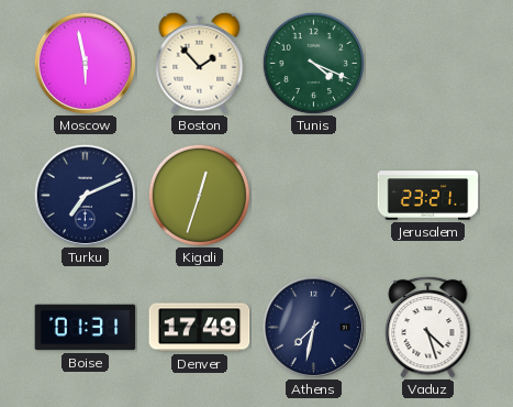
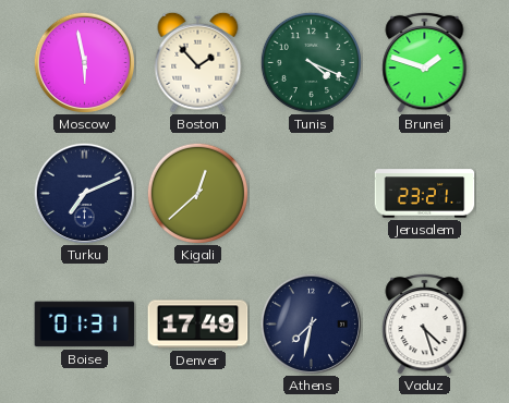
Brunei: none -> 1:48 (425, 62)
Kigali: 12:33 -> 12:38 (197, 193)
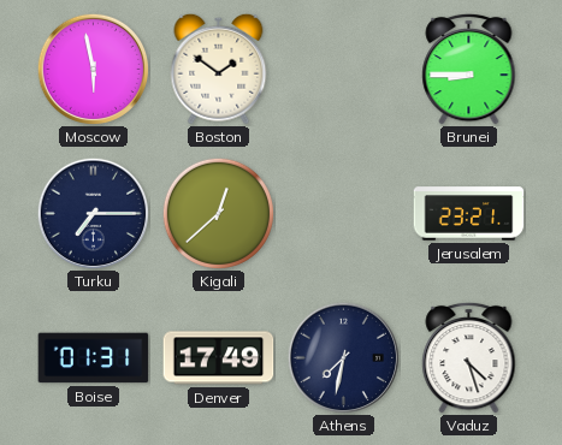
Boston: 1:53 -> 1:51 (219, 69)
Tunis: 4:19 -> none (311, 62)
Brunei: 1:48 -> 8:45 (469, 69)
Turku: 7:11 -> 7:15 (93, 213)
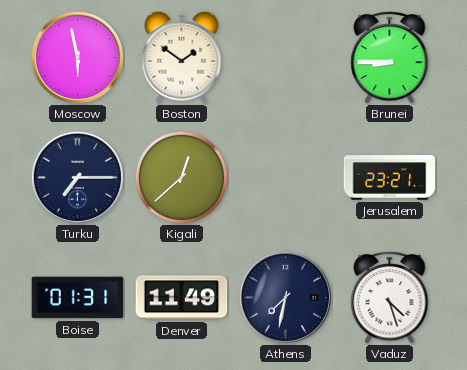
Denver: 17:49 -> 11:49 (182, 298)
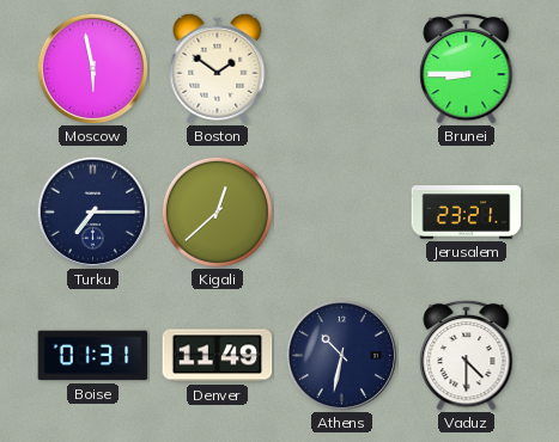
Athens: 7:32 -> 10:32 (341, 355)
Vaduz: 4:27 -> 4:30 (467, 355)
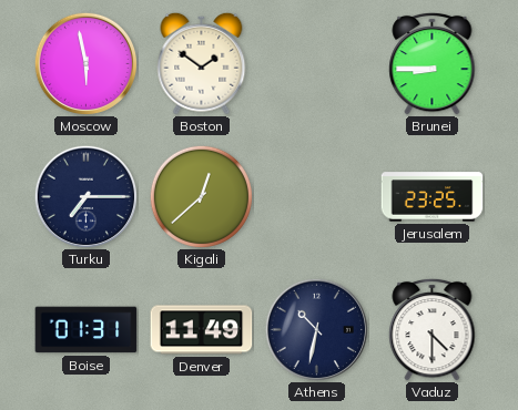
Jerusalem: 23:21 -> 23:25 (433, 197)
